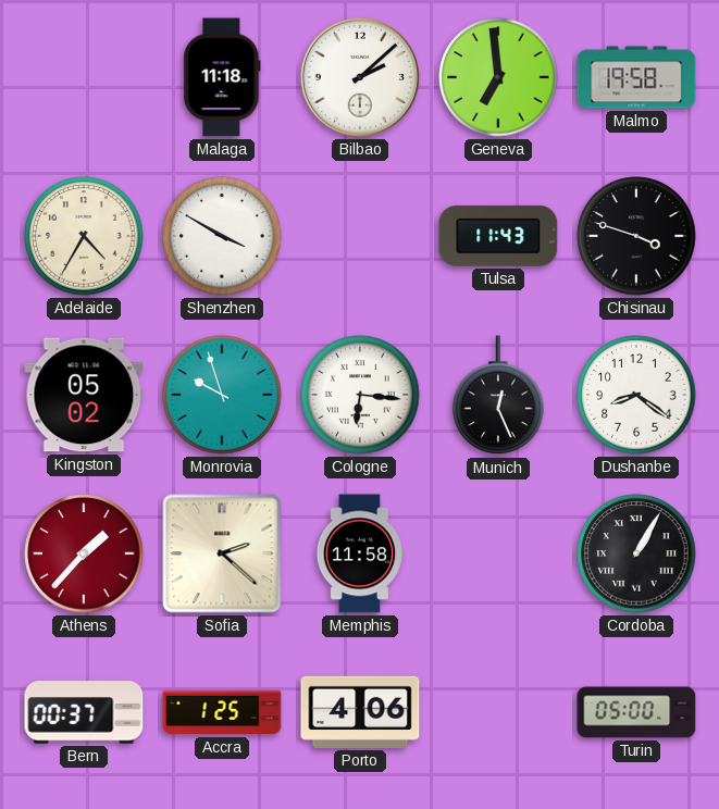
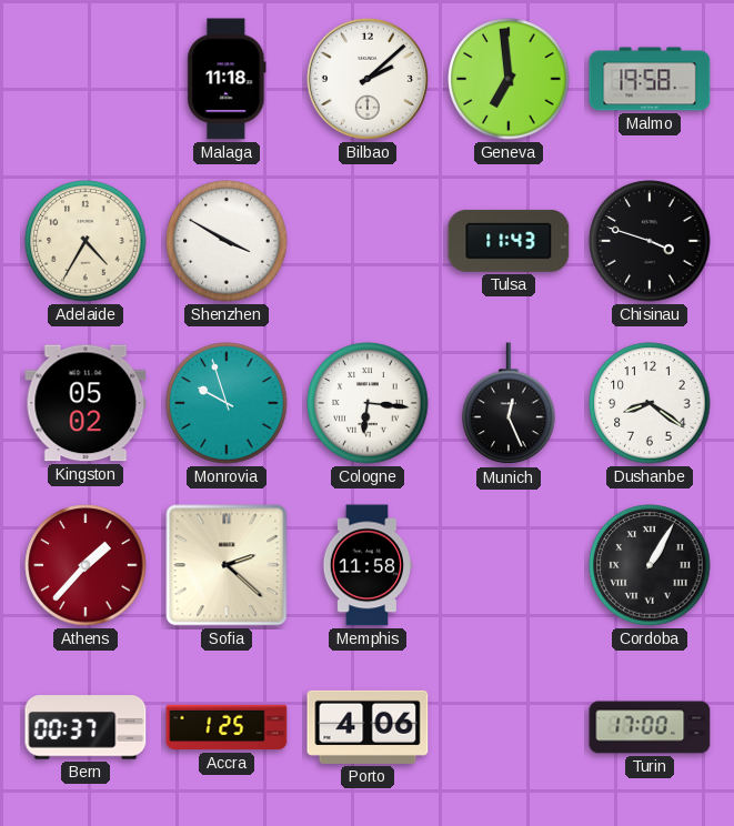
Turin: 05:00 -> 17:00 (650, 727)
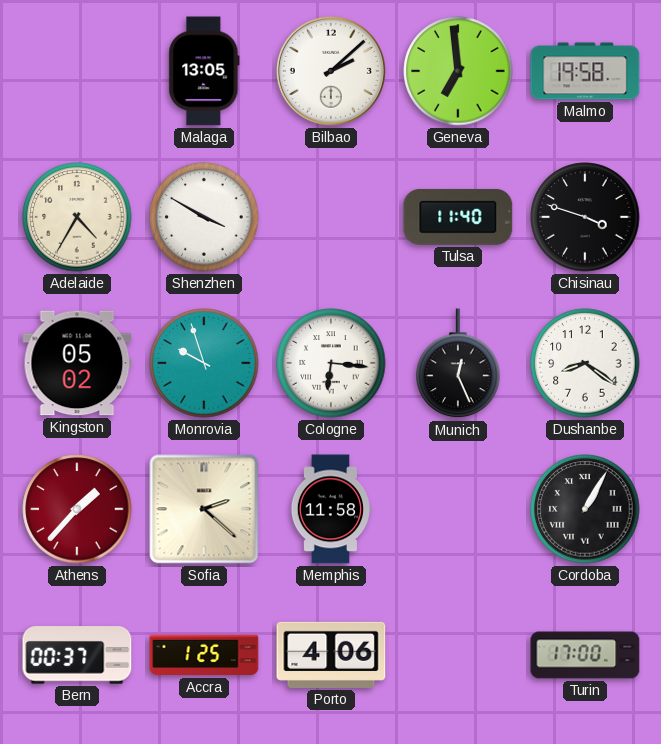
Malaga: 11:18 -> 13:05 (204, 71)
Tulsa: 11:43 -> 11:40 (458, 217)
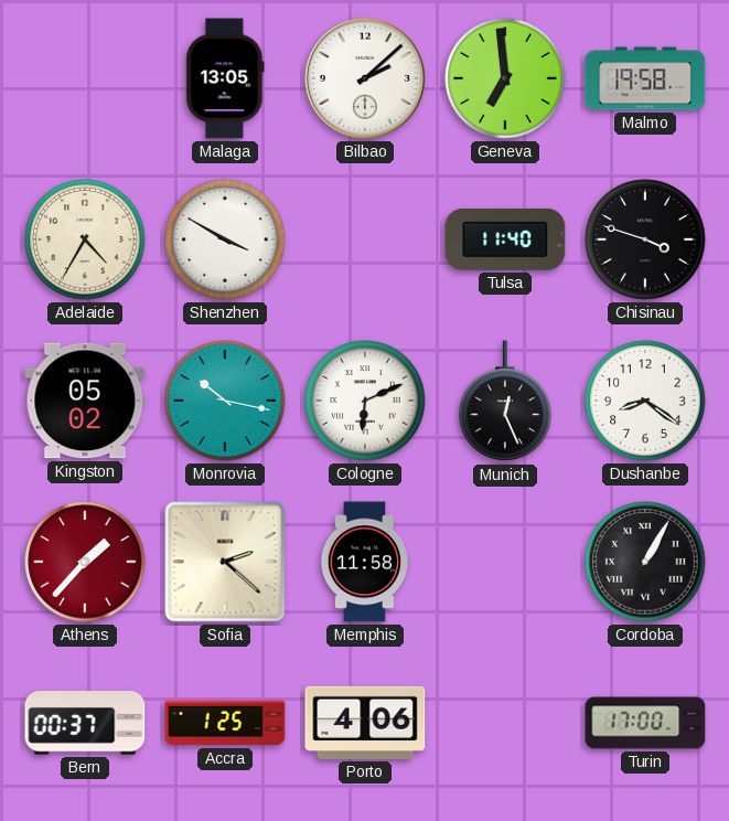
Monrovia: 9:57 -> 10:17 (225, 401)
Cologne: 6:16 -> 6:11 (365, 401)
